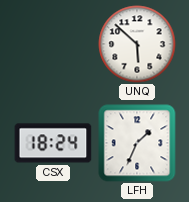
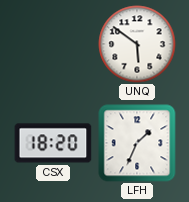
UNQ: 5:52 -> 5:51 (137, 44)
CSX: 18:24 -> 18:20 (53, 143)
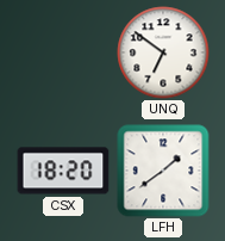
UNQ: 5:51 -> 6:51 (163, 52)
LFH: 1:34 -> 1:39 (163, 171)
